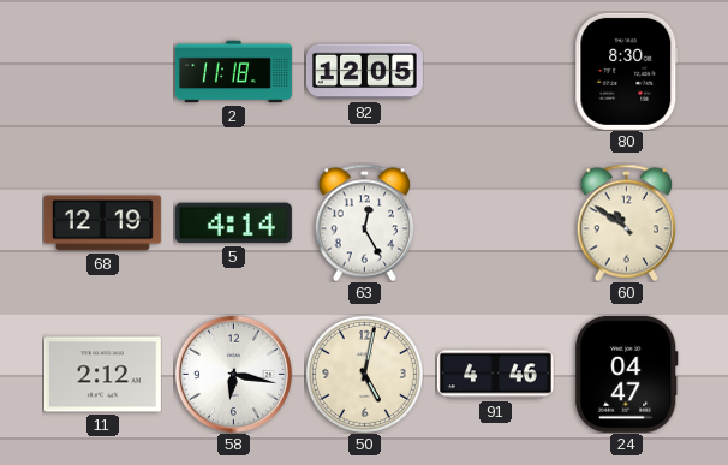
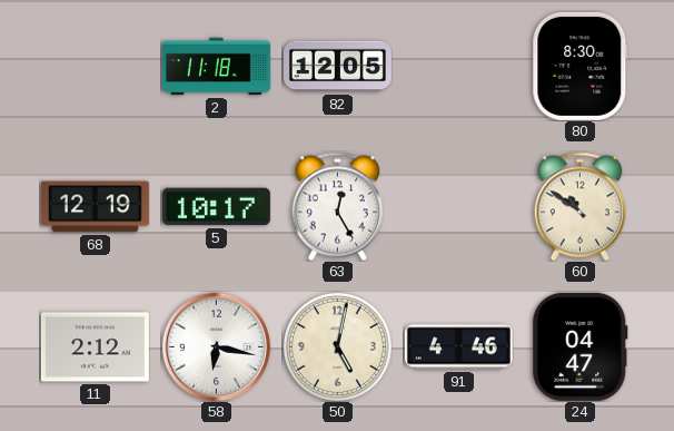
5: 4:14 -> 10:17 (216, 207)
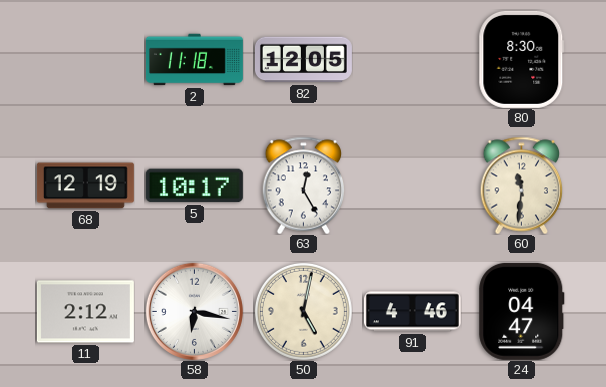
60: 10:51 -> 11:31 (522, 185)
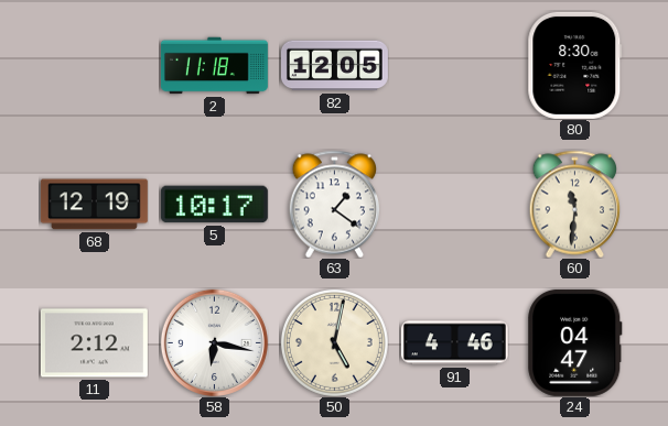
63: 12:25 -> 1:21 (335, 204)
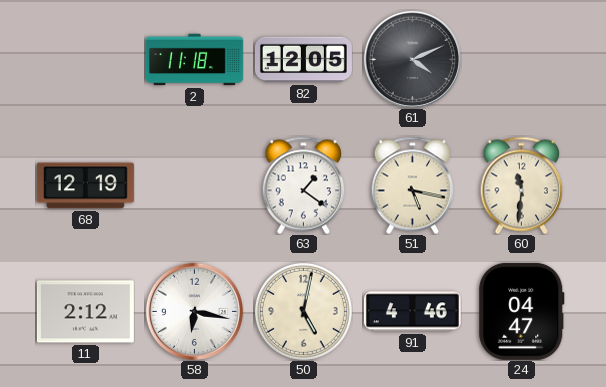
61: none -> 4:11 (412, 59)
80: 8:30 -> none (575, 65)
5: 10:17 -> none (214, 205)
51: none -> 5:17 (413, 185)
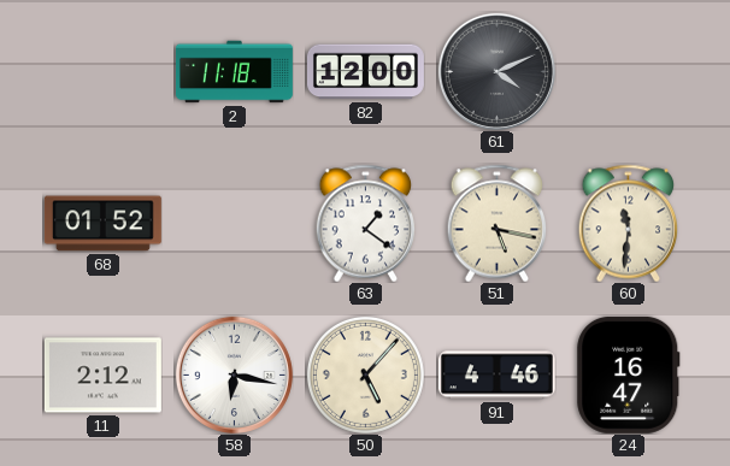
82: 12:05 -> 12:00 (365, 72)
68: 12:19 -> 01:52 (102, 224)
50: 5:02 -> 5:07 (365, 374)
24: 04:47 -> 16:47 (629, 374)
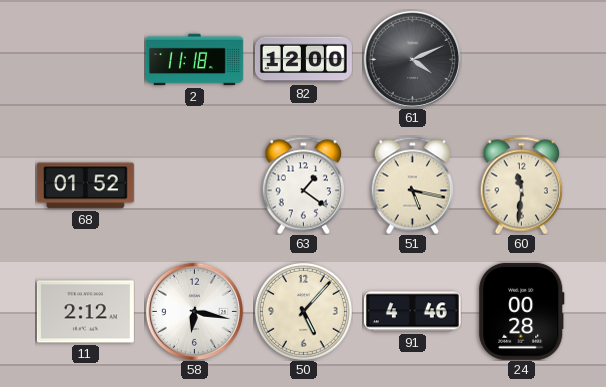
24: 16:47 -> 00:28 (522, 311)
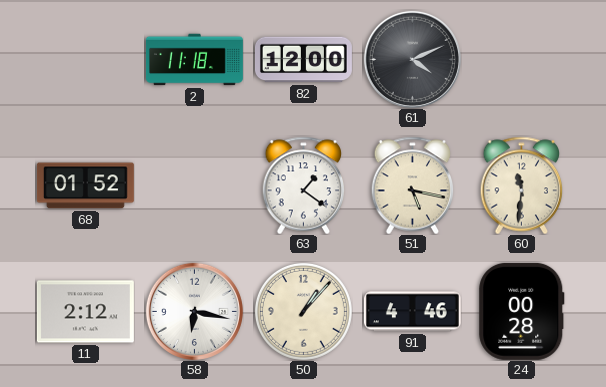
50: 5:07 -> 1:07 (303, 311)
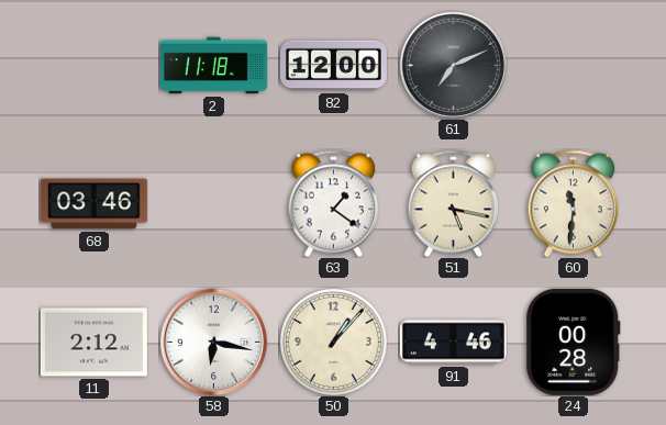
61: 4:11 -> 7:11 (453, 65)
68: 01:52 -> 03:46 (93, 204)
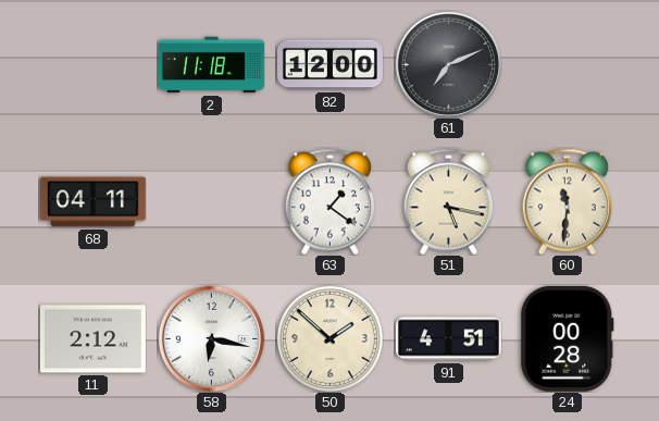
68: 03:46 -> 04:11 (92, 202)
50: 1:07 -> 1:52 (329, 338)
91: 4:46 -> 4:51 (448, 339)
